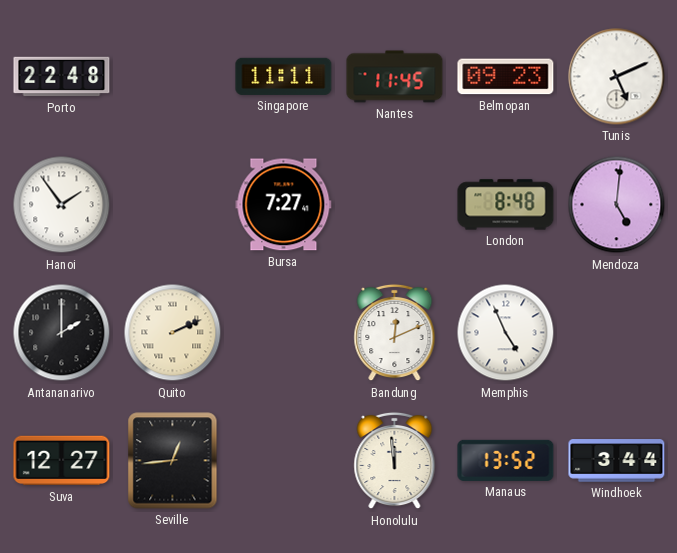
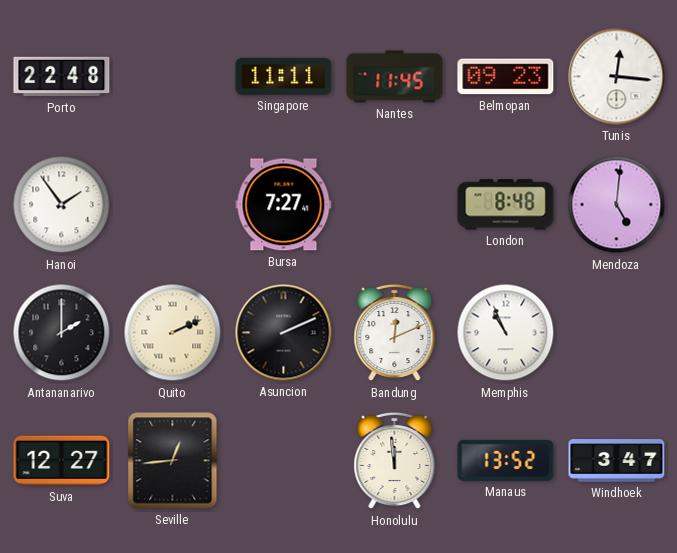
Tunis: 5:11 -> 12:16 (617, 77)
Asuncion: none -> 2:11 (284, 333)
Memphis: 4:56 -> 10:56 (506, 333)
Windhoek: 3:44 -> 3:47 (617, 461)
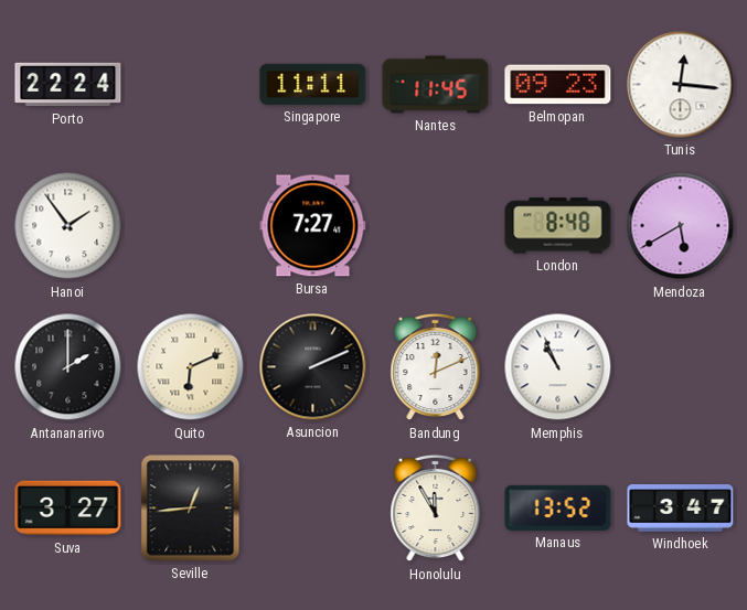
Porto: 22:48 -> 22:24 (68, 85)
Mendoza: 5:01 -> 5:40 (681, 226)
Quito: 2:11 -> 6:11 (191, 367)
Suva: 12:27 -> 3:27 (68, 509)
Honolulu: 11:59 -> 11:55 (436, 509)
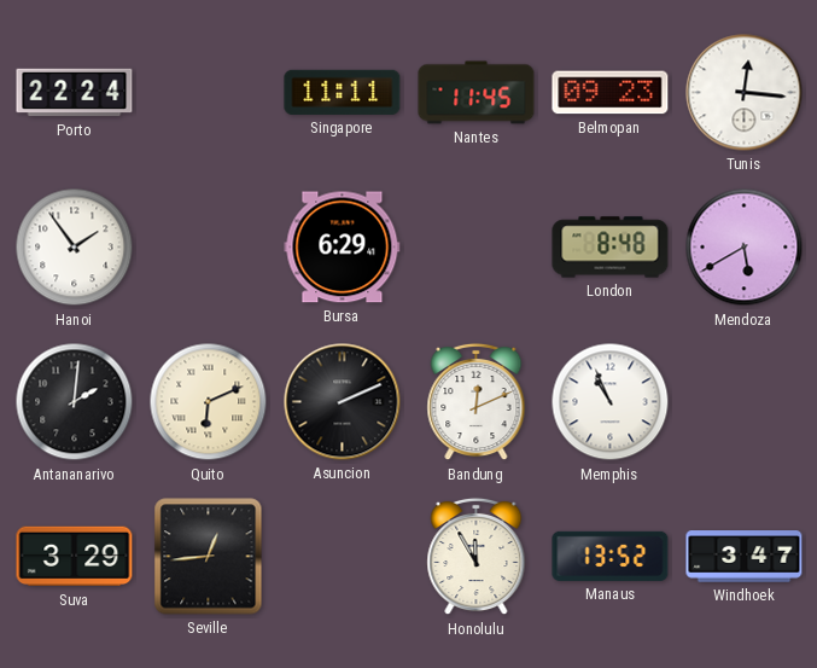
Bursa: 7:27 -> 6:29 (343, 248)
Antananarivo: 2:00 -> 2:01 (75, 402)
Suva: 3:27 -> 3:29 (75, 557)
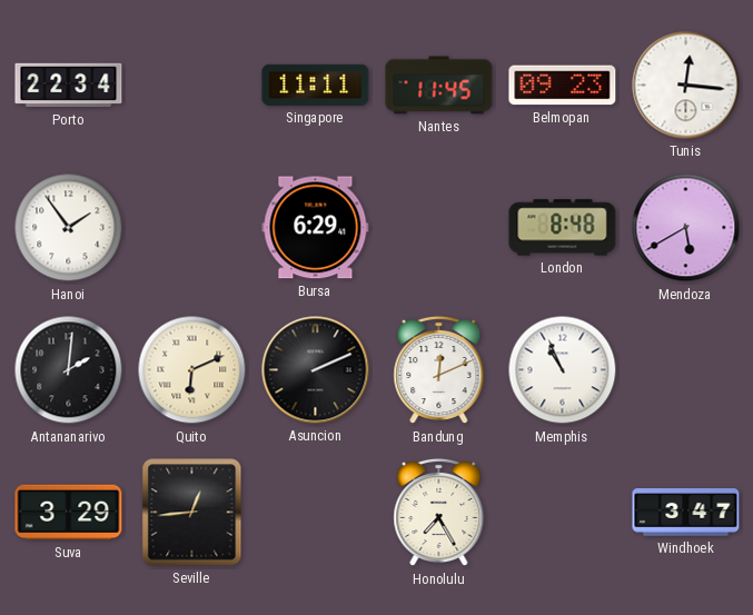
Porto: 22:24 -> 22:34 (69, 86)
Honolulu: 11:55 -> 7:25 (439, 513)
Manaus: 13:52 -> none (611, 556)
